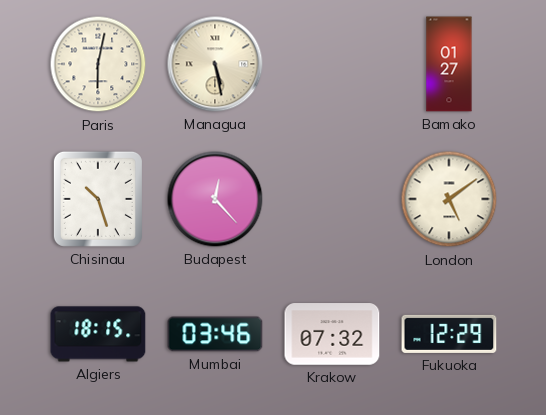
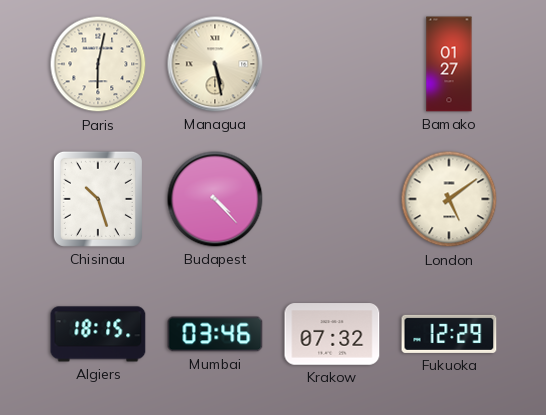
Budapest: 12:23 -> 4:23 (215, 199)
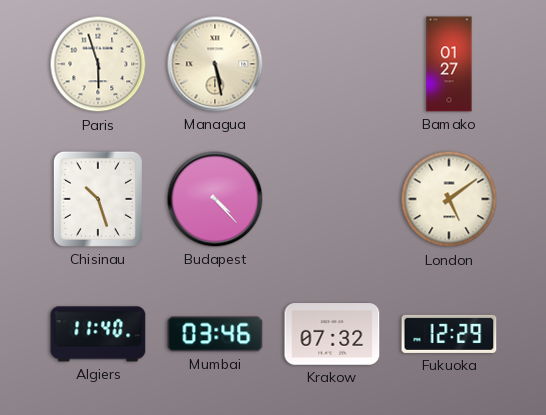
Paris: 6:02 -> 5:57 (98, 64)
Algiers: 18:15 -> 11:40 (98, 334)
